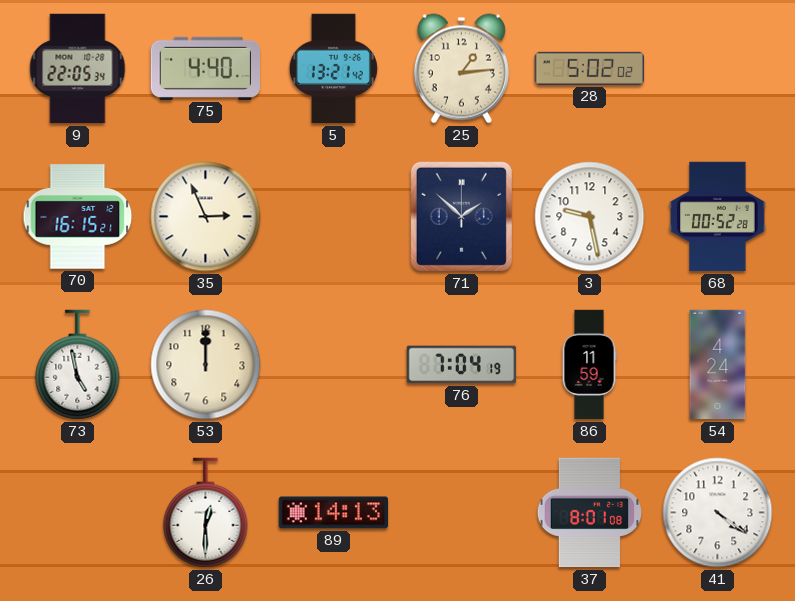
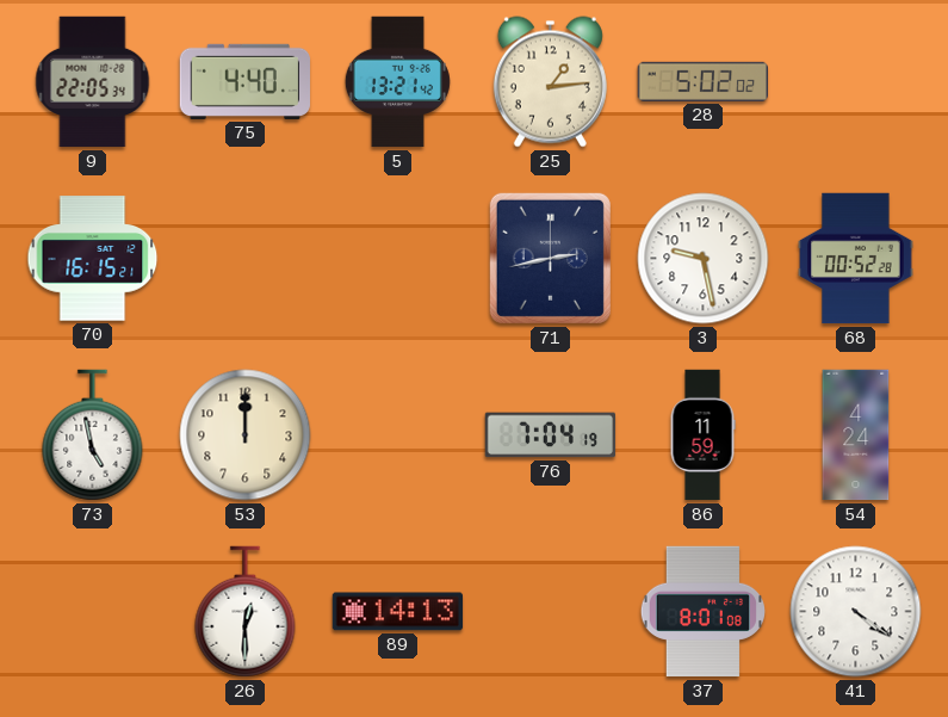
35: 2:56 -> none (206, 217)
71: 1:52 -> 2:43 (550, 258)
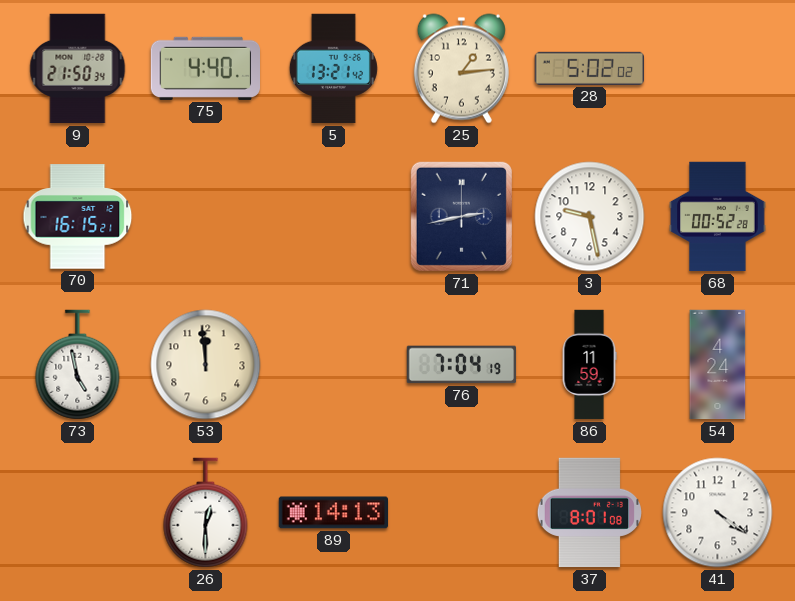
9: 22:05 -> 21:50 (78, 69)
53: 12:00 -> 11:59 (206, 365)
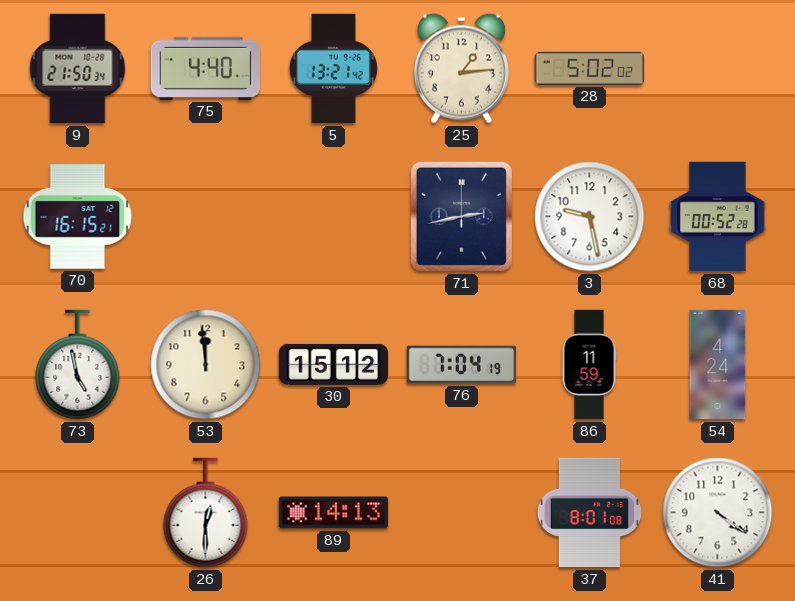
30: none -> 15:12 (334, 364)
